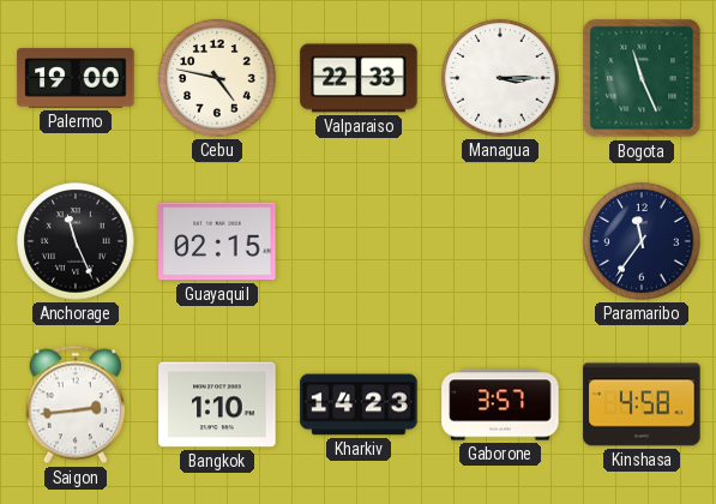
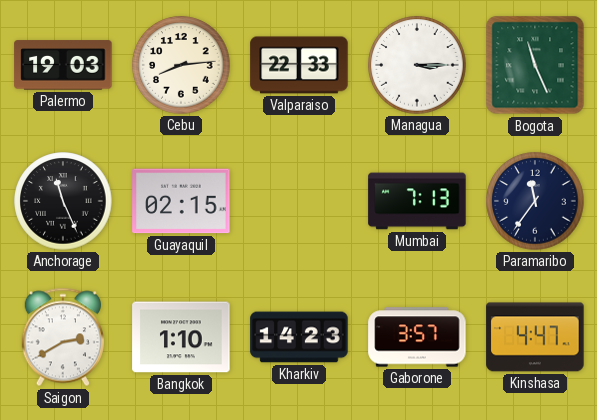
Palermo: 19:00 -> 19:03 (63, 65)
Cebu: 4:47 -> 8:14 (181, 65)
Mumbai: none -> 7:13 (417, 201)
Saigon: 2:44 -> 2:40 (63, 337)
Kinshasa: 4:58 -> 4:47 (535, 337)
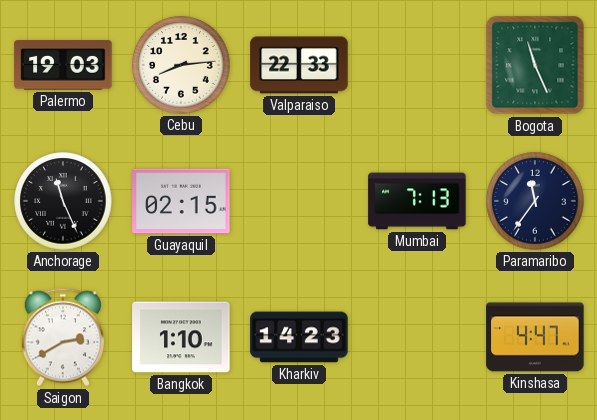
Managua: 3:15 -> none (417, 65)
Gaborone: 3:57 -> none (417, 337)
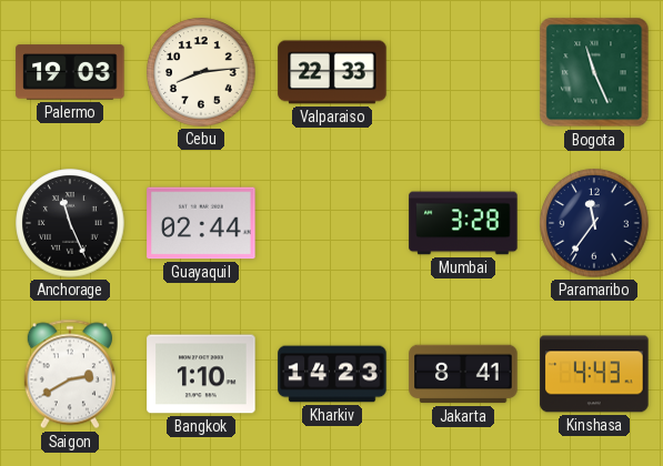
Guayaquil: 02:15 -> 02:44 (201, 223)
Mumbai: 7:13 -> 3:28 (463, 223)
Jakarta: none -> 8:41 (463, 374)
Kinshasa: 4:47 -> 4:43 (594, 374)
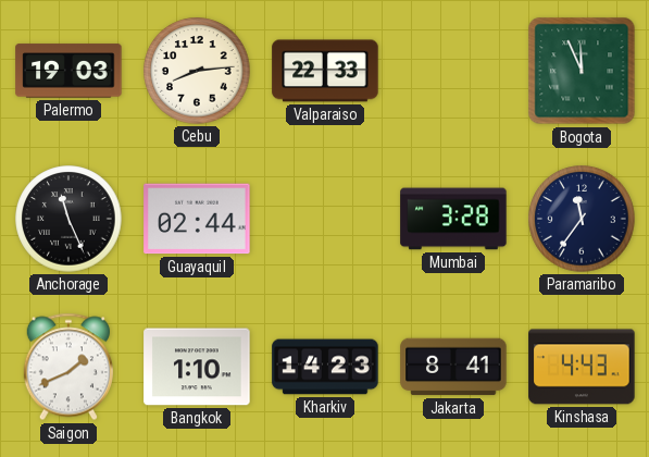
Bogota: 11:26 -> 11:56 (582, 71)
Saigon: 2:40 -> 1:41 (68, 367)
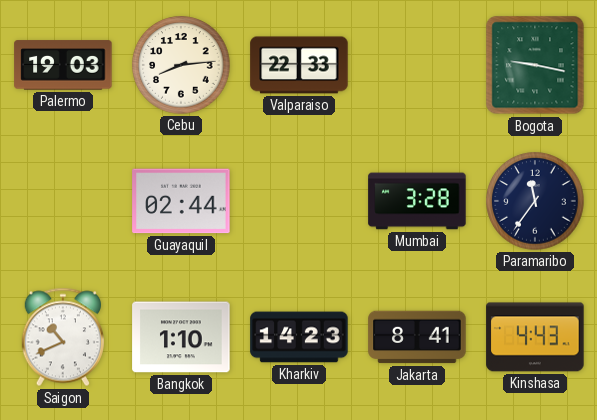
Bogota: 11:56 -> 9:17 (535, 65)
Anchorage: 11:26 -> none (68, 219)
Saigon: 1:41 -> 10:41 (63, 337)
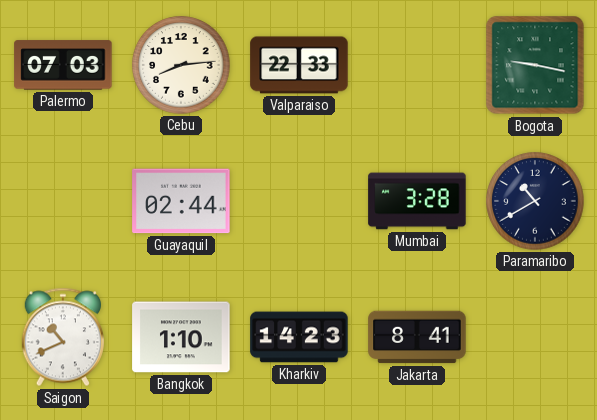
Palermo: 19:03 -> 07:03 (63, 65)
Paramaribo: 11:36 -> 10:40 (535, 201)
Kinshasa: 4:43 -> none (535, 337)
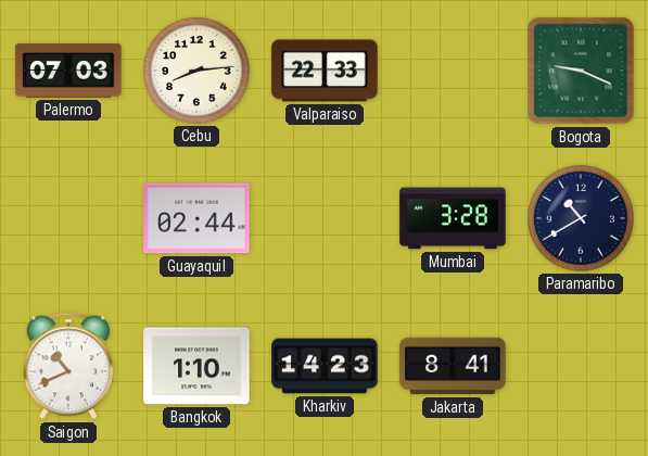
Bogota: 9:17 -> 9:19 (581, 71)
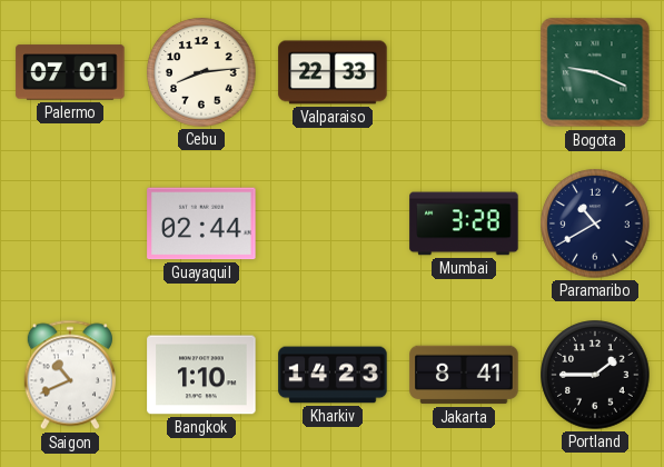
Palermo: 07:03 -> 07:01 (70, 72)
Portland: none -> 1:45 (595, 375)
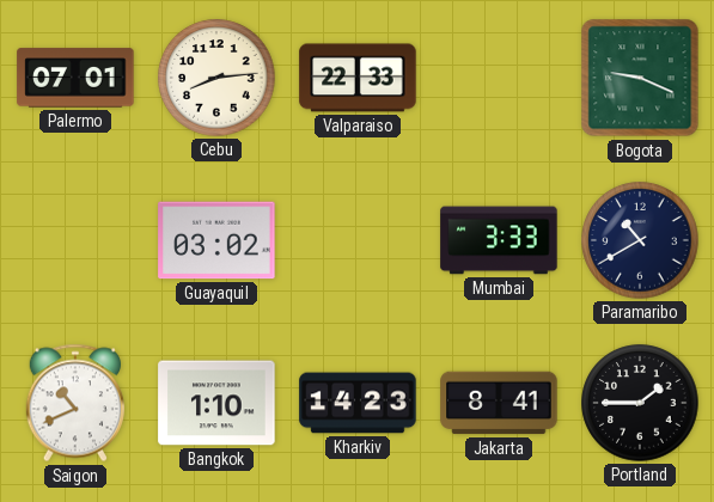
Guayaquil: 02:44 -> 03:02 (216, 240)
Mumbai: 3:28 -> 3:33 (499, 240)
